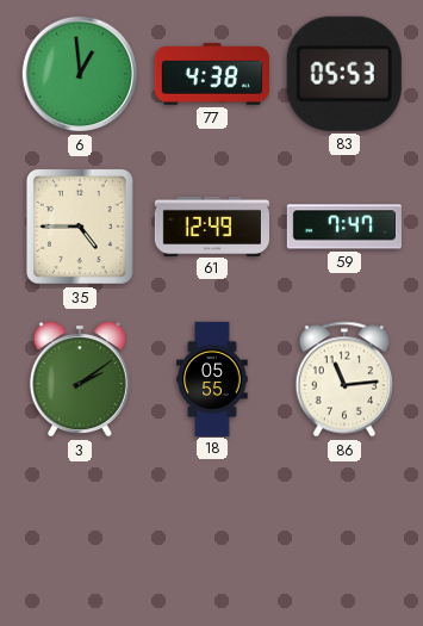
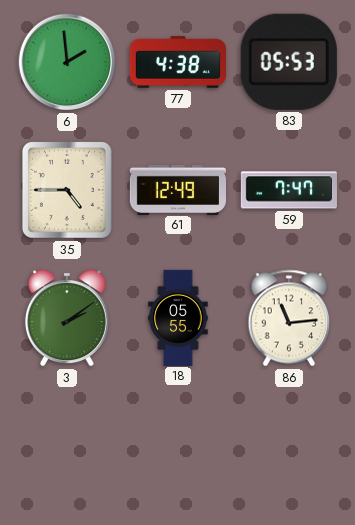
6: 12:59 -> 1:59 (67, 62)
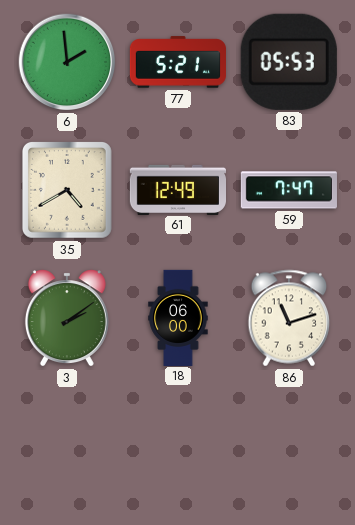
77: 4:38 -> 5:21 (178, 62)
35: 4:45 -> 4:40 (67, 190)
18: 05:55 -> 06:00 (178, 317)
86: 11:14 -> 11:12 (289, 318)
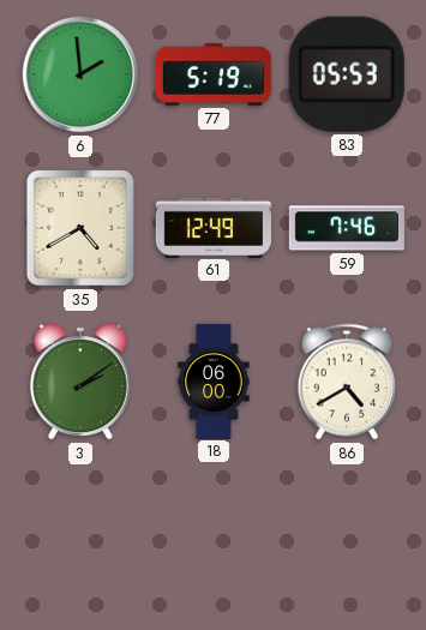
77: 5:21 -> 5:19 (214, 74)
59: 7:47 -> 7:46 (347, 228)
86: 11:12 -> 4:40 (347, 382)
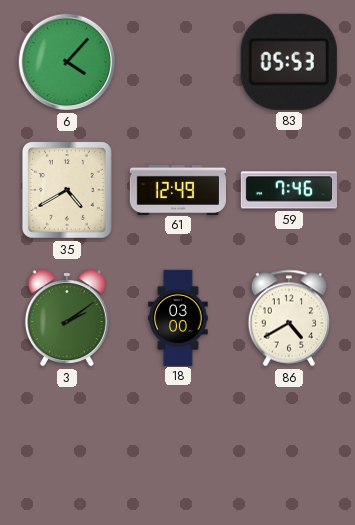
6: 1:59 -> 4:07 (67, 62)
77: 5:19 -> none (214, 74)
18: 06:00 -> 03:00 (178, 317)
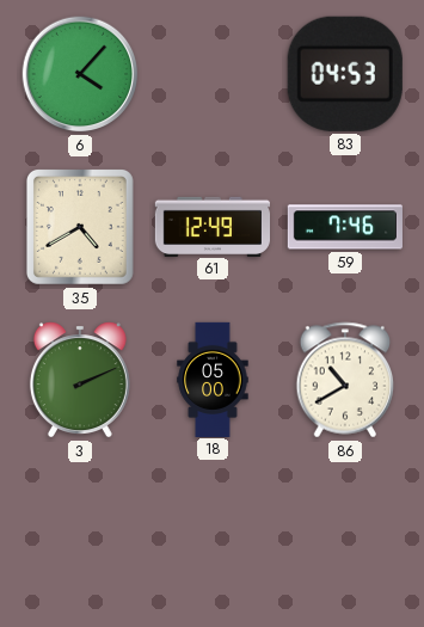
83: 05:53 -> 04:53 (345, 74)
3: 2:09 -> 2:11 (80, 380)
18: 03:00 -> 05:00 (213, 379)
86: 4:40 -> 10:40 (345, 380)
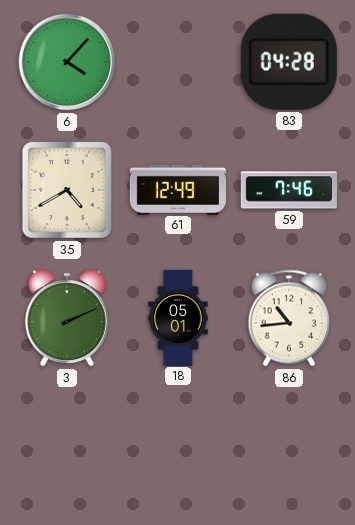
83: 04:53 -> 04:28 (289, 62)
18: 05:00 -> 05:01 (178, 317)
86: 10:40 -> 10:44 (289, 318)
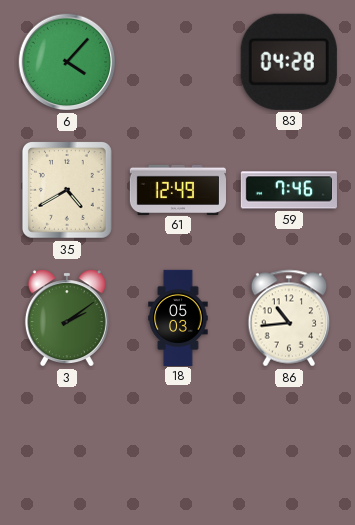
3: 2:11 -> 2:09 (67, 318)
18: 05:01 -> 05:03 (178, 317)
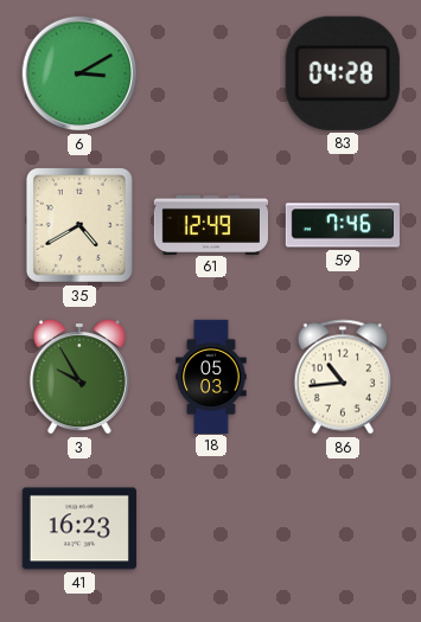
6: 4:07 -> 3:10 (79, 73)
3: 2:09 -> 9:55 (79, 377)
41: none -> 16:23 (79, 528)
